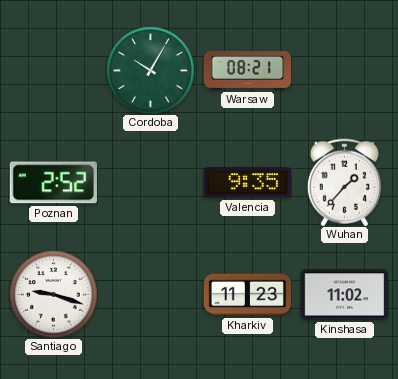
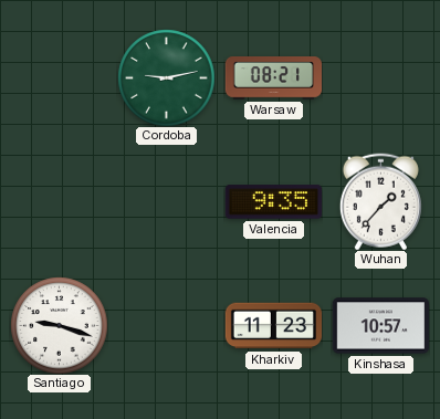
Cordoba: 10:05 -> 9:13 (166, 77)
Poznan: 2:52 -> none (53, 183)
Kinshasa: 11:02 -> 10:57 (380, 326)
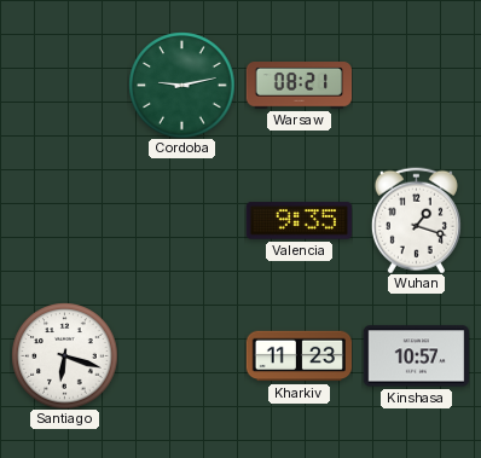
Wuhan: 1:37 -> 1:18 (416, 220)
Santiago: 9:18 -> 6:18 (64, 355)
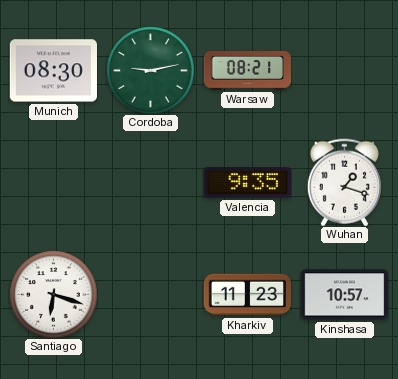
Munich: none -> 08:30 (53, 71)
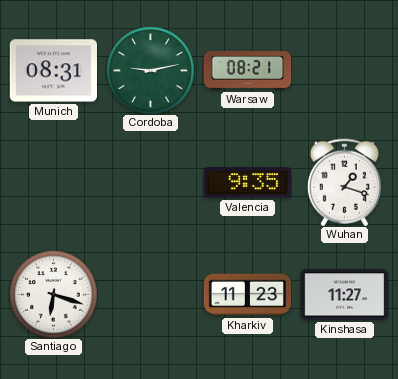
Munich: 08:30 -> 08:31 (53, 71)
Kinshasa: 10:57 -> 11:27 (344, 295)
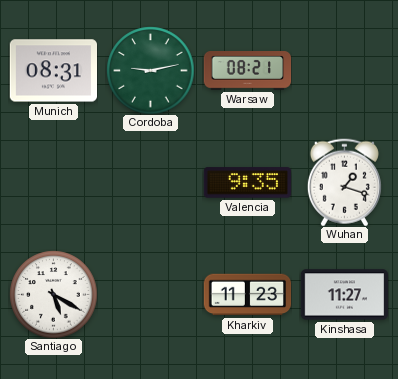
Santiago: 6:18 -> 5:20 (53, 294)
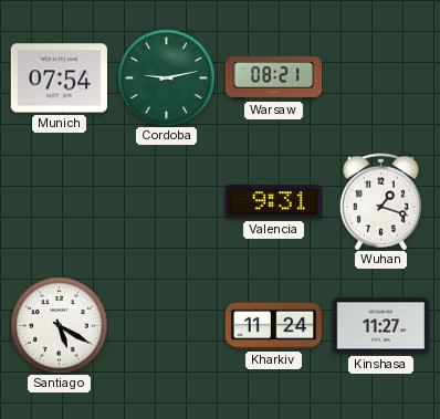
Munich: 08:31 -> 07:54 (59, 78)
Valencia: 9:35 -> 9:31 (273, 202)
Kharkiv: 11:23 -> 11:24 (273, 326)
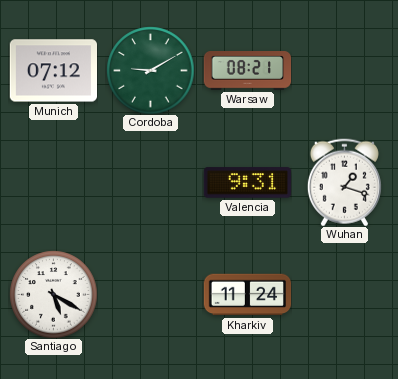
Munich: 07:54 -> 07:12 (53, 71)
Cordoba: 9:13 -> 9:10 (150, 70)
Kinshasa: 11:27 -> none (380, 326)
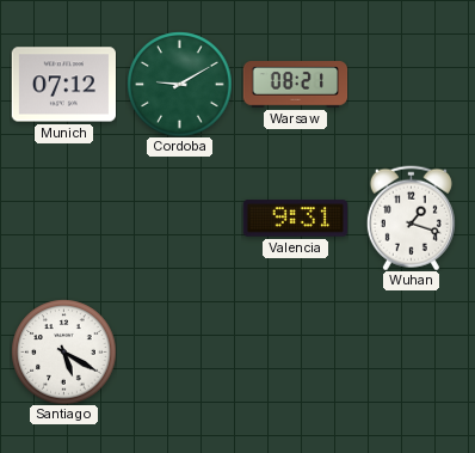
Kharkiv: 11:24 -> none (247, 295)
